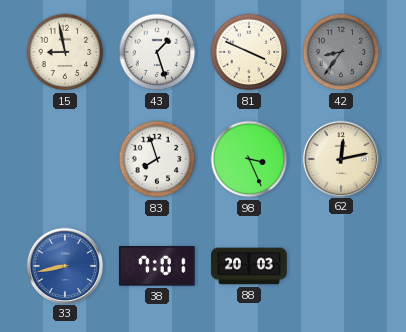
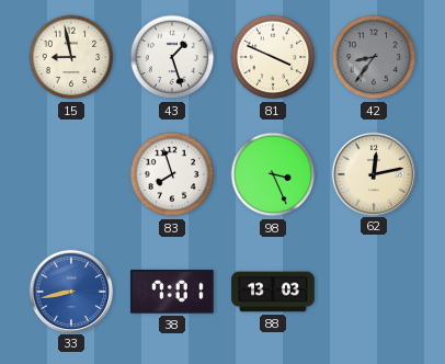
88: 20:03 -> 13:03 (273, 292)
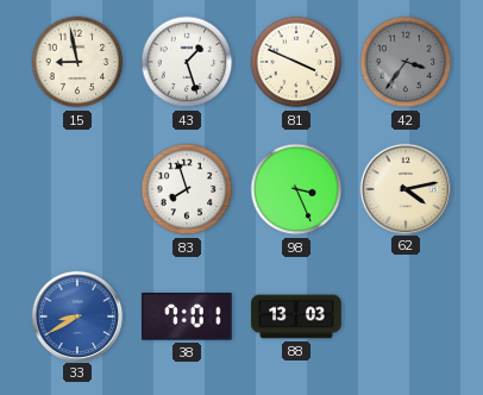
42: 8:36 -> 3:36 (406, 62)
62: 12:13 -> 4:13 (404, 188)
33: 8:43 -> 8:40 (76, 315)
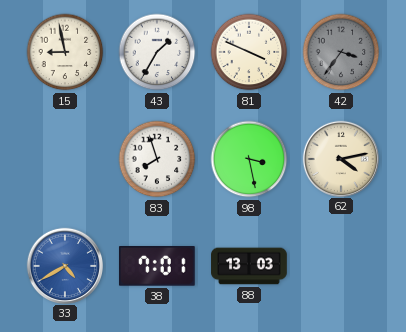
43: 1:27 -> 1:35 (157, 52)
98: 3:26 -> 3:28 (249, 159)
33: 8:40 -> 4:40 (64, 265)
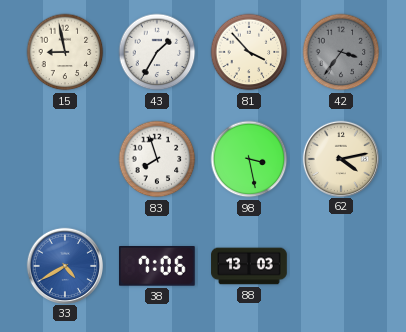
81: 3:49 -> 3:53 (249, 52)
38: 7:01 -> 7:06 (157, 267)
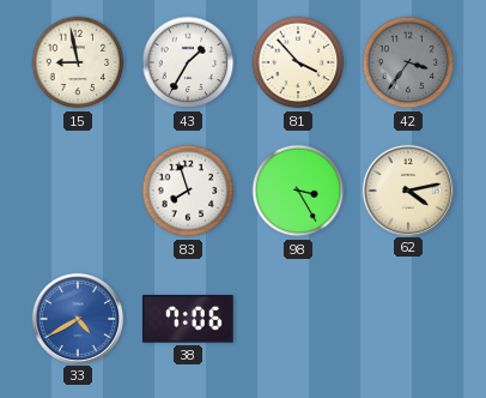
98: 3:28 -> 3:25 (298, 191)
88: 13:03 -> none (249, 266)
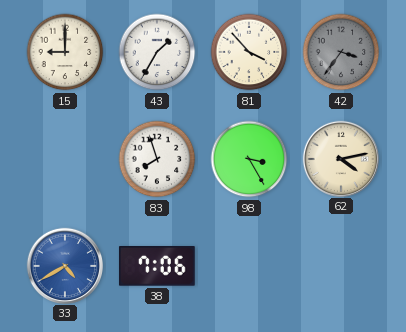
15: 8:58 -> 9:00 (65, 52)
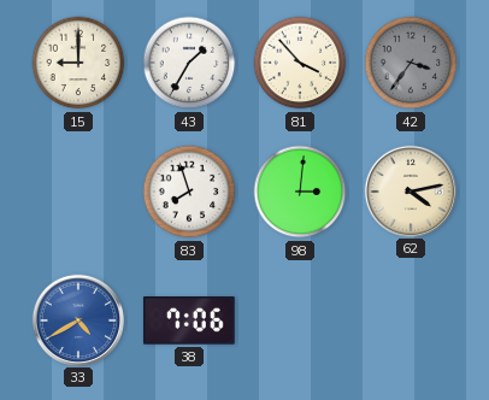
98: 3:25 -> 3:01 (300, 192)
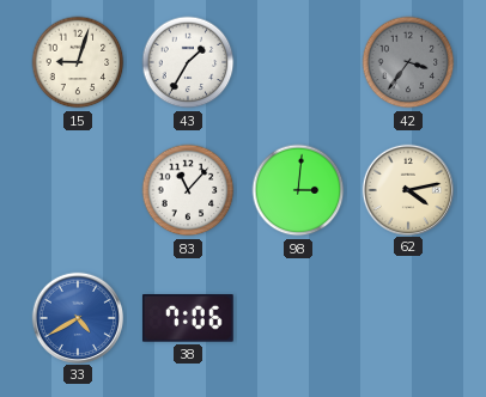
15: 9:00 -> 9:03 (78, 62)
81: 3:53 -> none (300, 63)
83: 7:57 -> 11:07 (188, 190)
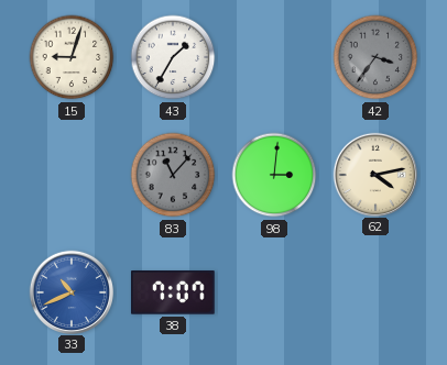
83 dial: white -> grey (173, 175)
33: 4:40 -> 10:41 (70, 291)
38: 7:06 -> 7:07 (173, 294)
